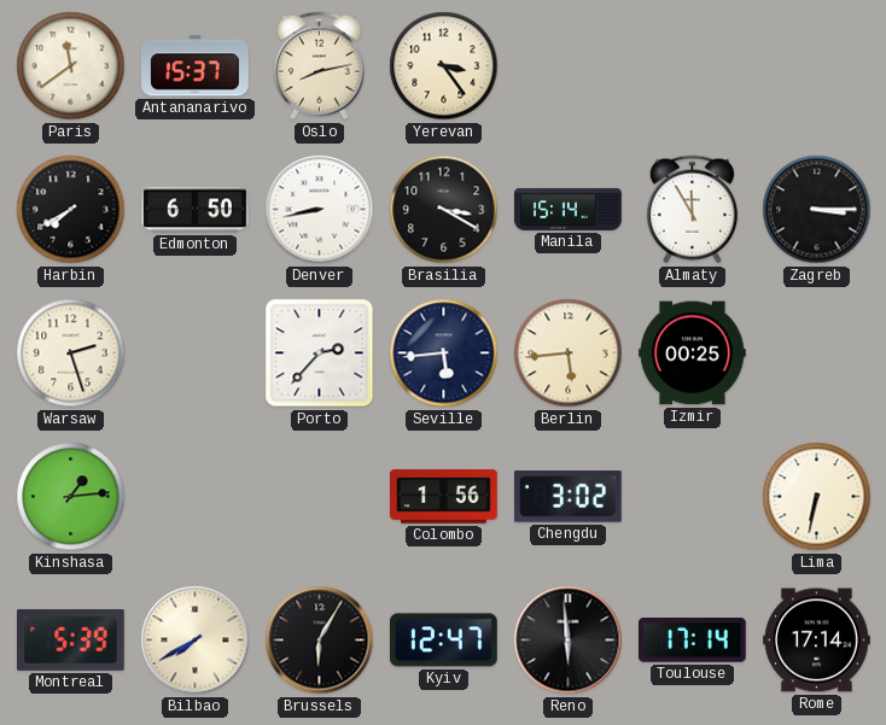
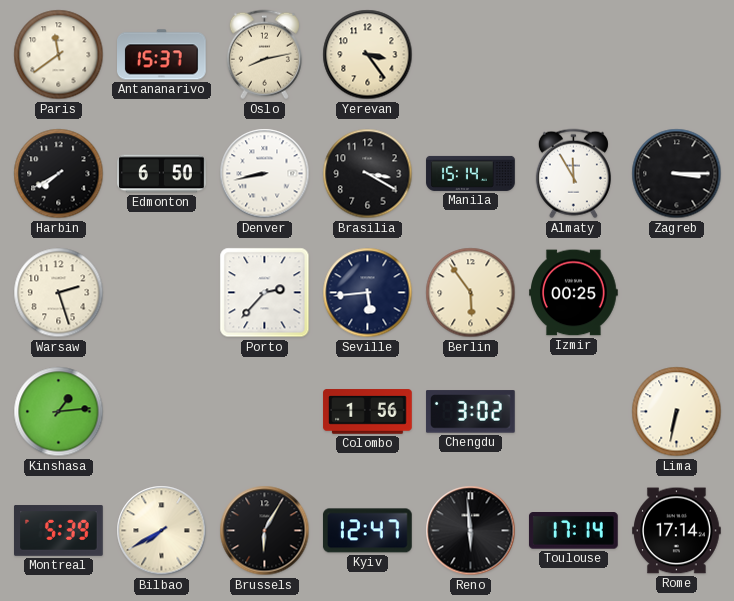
Berlin: 5:44 -> 5:54 (471, 293)
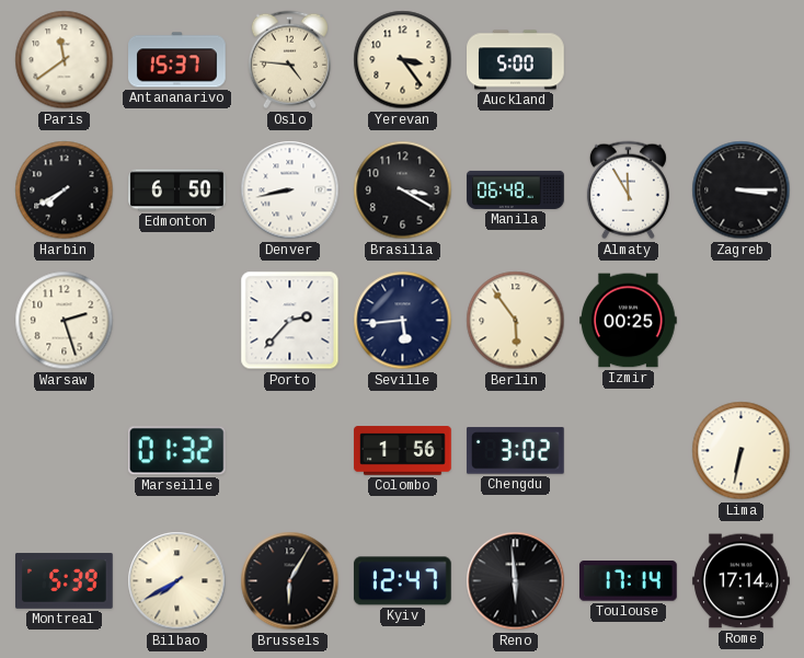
Oslo: 8:13 -> 4:46 (289, 60)
Auckland: none -> 5:00 (516, 60)
Manila: 15:14 -> 06:48 (516, 189)
Kinshasa: 1:14 -> none (59, 412)
Marseille: none -> 01:32 (176, 451)
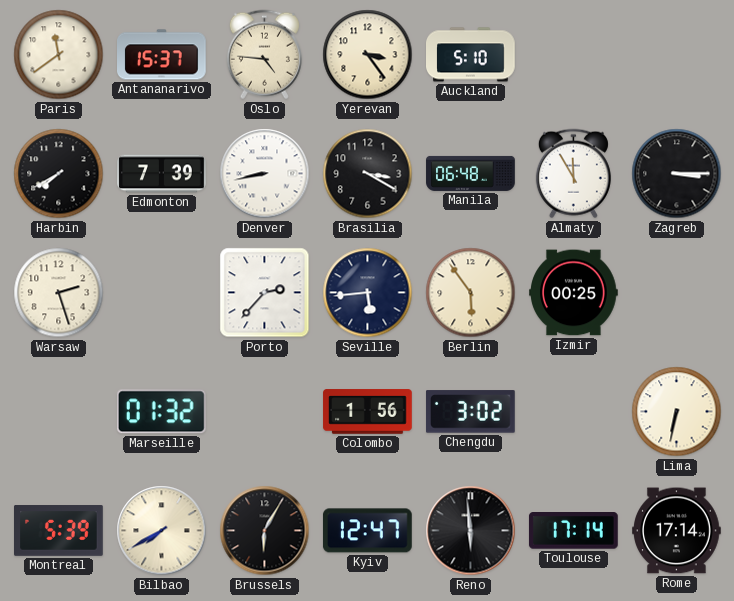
Auckland: 5:00 -> 5:10 (471, 55)
Edmonton: 6:50 -> 7:39 (162, 174)
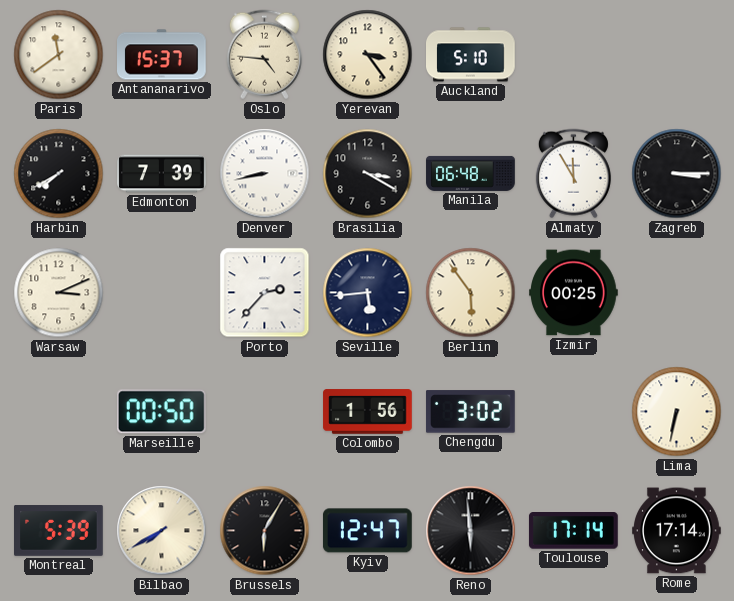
Warsaw: 2:27 -> 3:11 (59, 293)
Marseille: 01:32 -> 00:50 (161, 412)
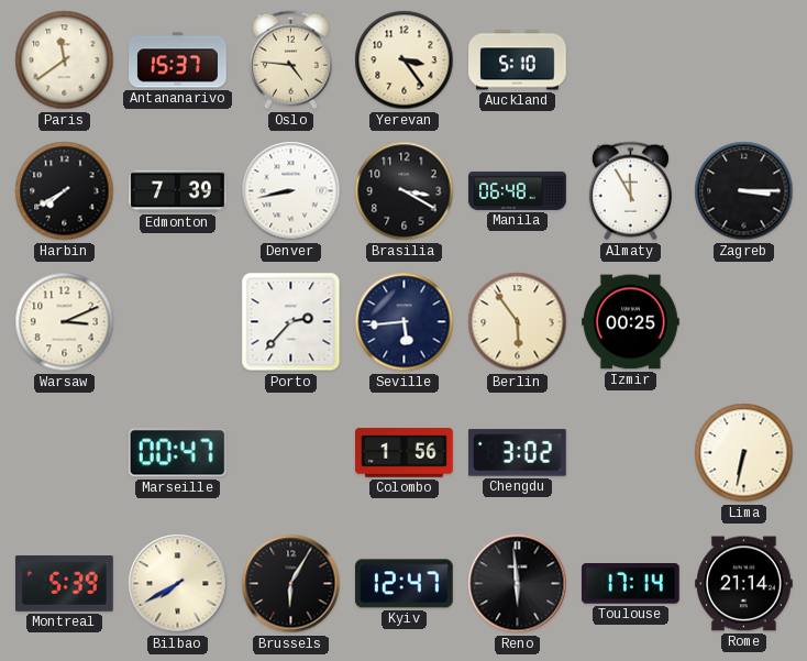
Marseille: 00:50 -> 00:47 (177, 453)
Rome: 17:14 -> 21:14 (744, 584)
